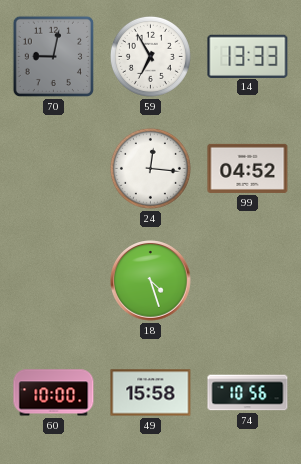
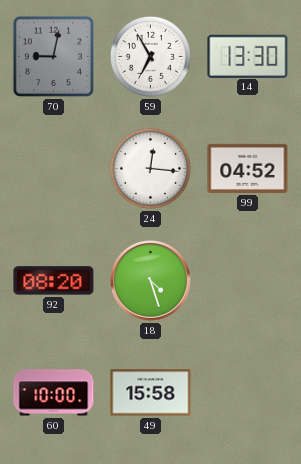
14: 13:33 -> 13:30 (248, 56)
92: none -> 08:20 (54, 281)
74: 10:56 -> none (248, 393)
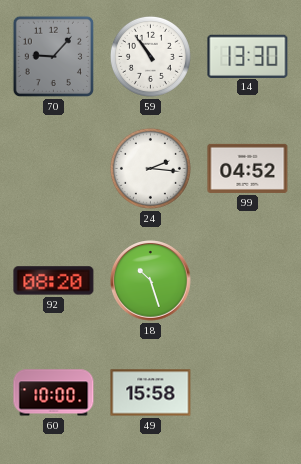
70: 9:02 -> 9:07 (53, 56)
59: 6:55 -> 10:54 (150, 56)
24: 12:16 -> 2:16 (150, 168)
18: 4:27 -> 10:27 (151, 281)
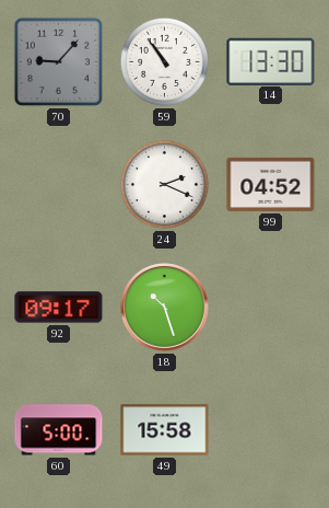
24: 2:16 -> 2:19 (164, 184)
92: 08:20 -> 09:17 (59, 308)
60: 10:00 -> 5:00 (59, 430)
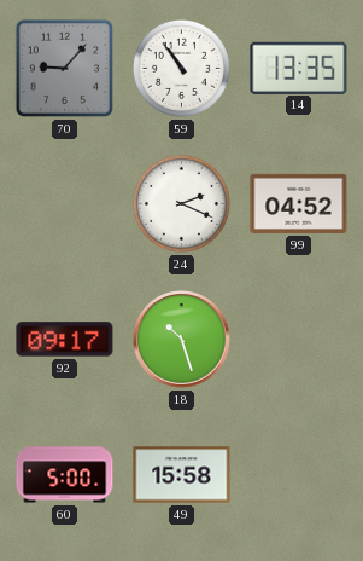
14: 13:30 -> 13:35 (299, 68)
